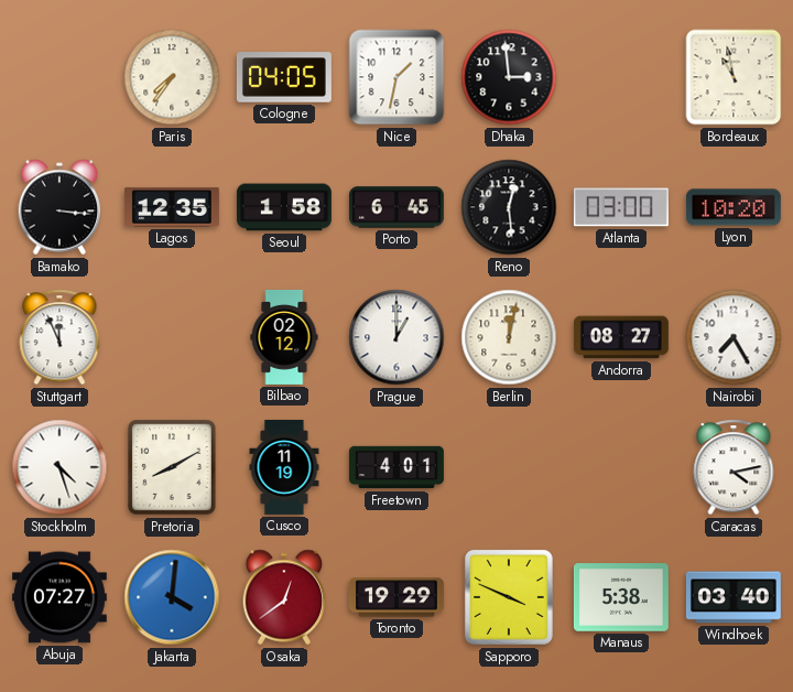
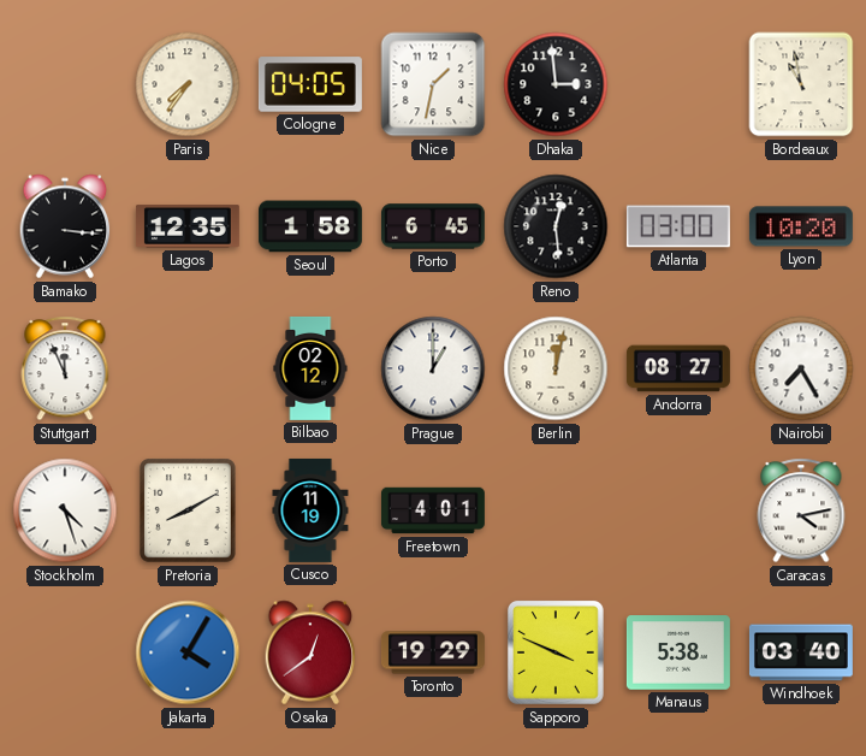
Abuja: 07:27 -> none (59, 597)
Jakarta: 4:01 -> 4:05 (188, 652)
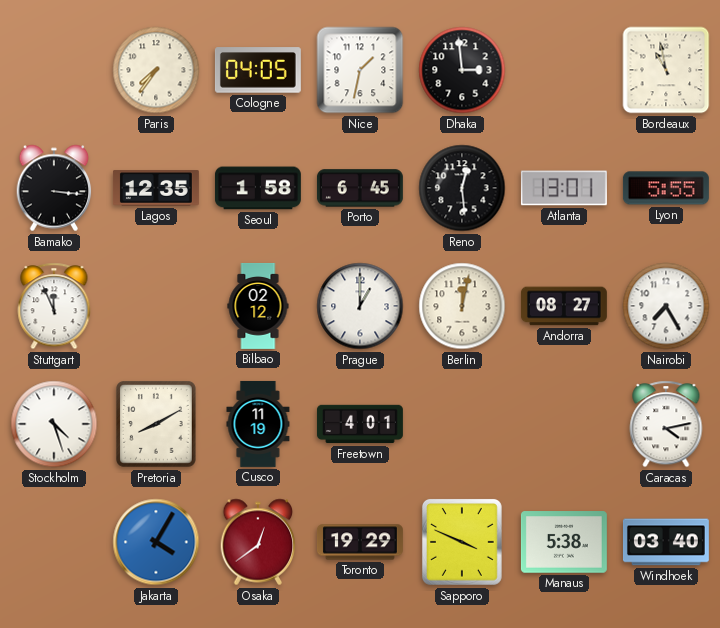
Atlanta: 03:00 -> 13:01 (564, 188)
Lyon: 10:20 -> 5:55 (666, 188)
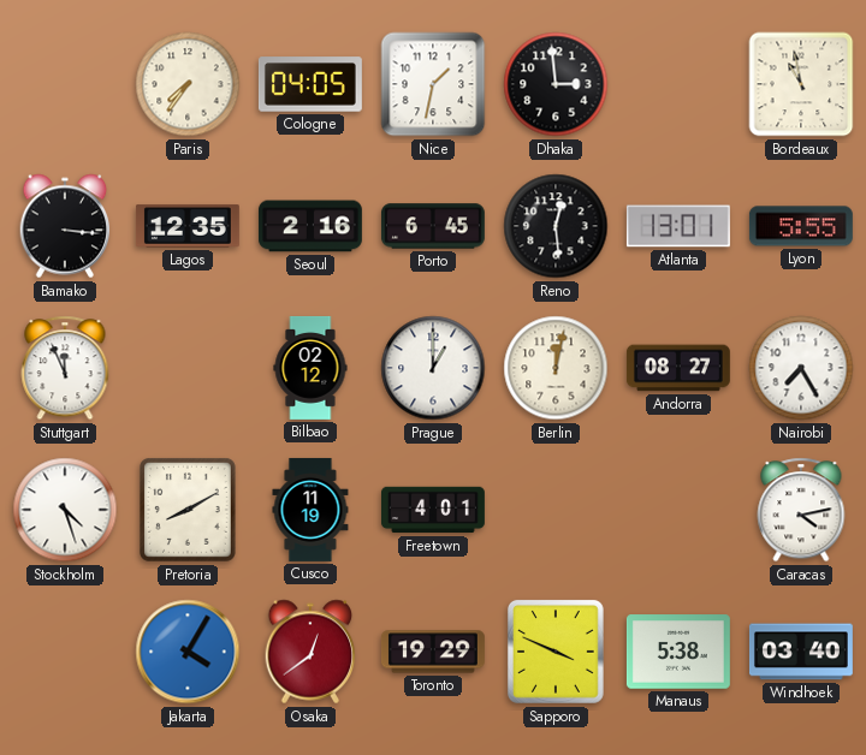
Seoul: 1:58 -> 2:16 (310, 226)
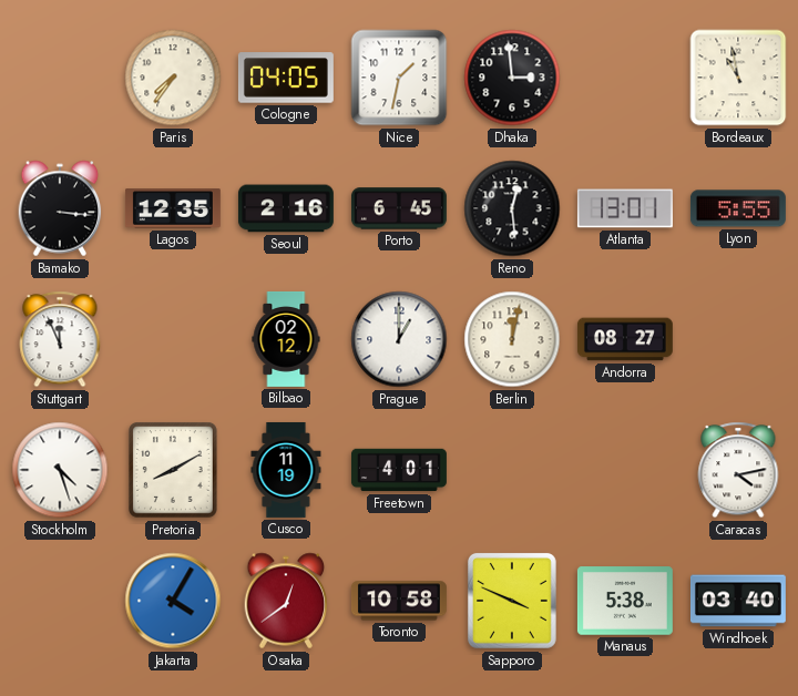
Nairobi: 7:25 -> none (801, 368)
Toronto: 19:29 -> 10:58 (399, 601)
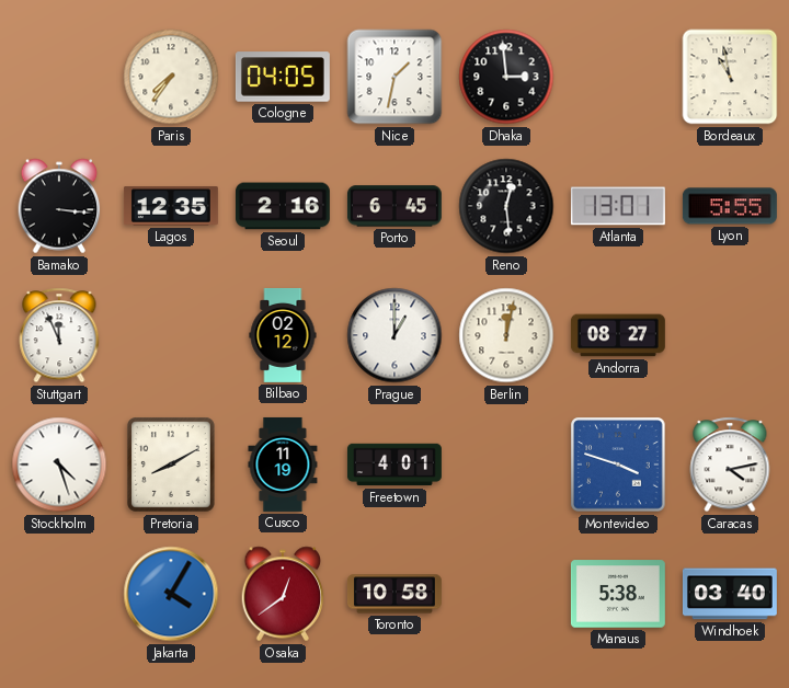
Montevideo: none -> 3:48 (618, 465)
Sapporo: 3:49 -> none (512, 601)
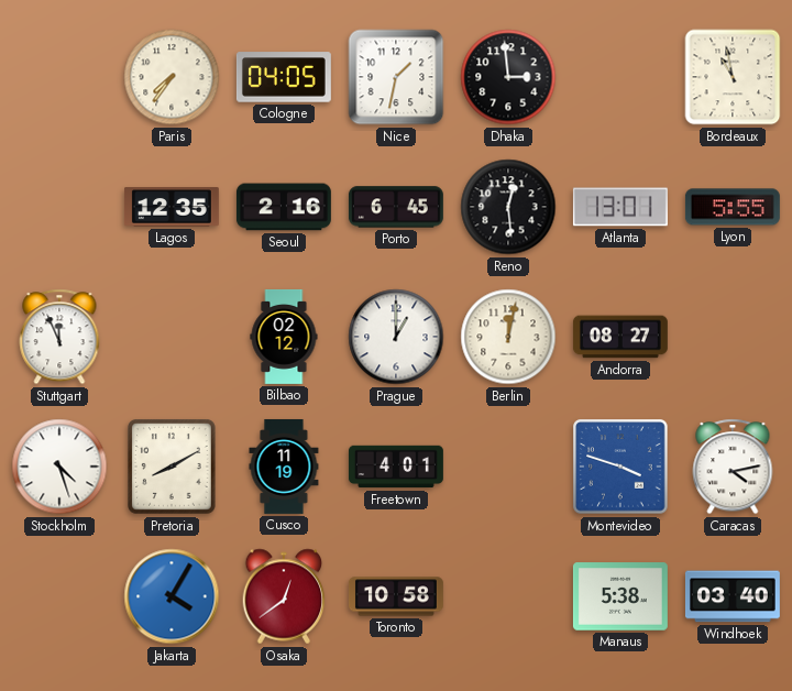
Bamako: 3:16 -> none (59, 206)
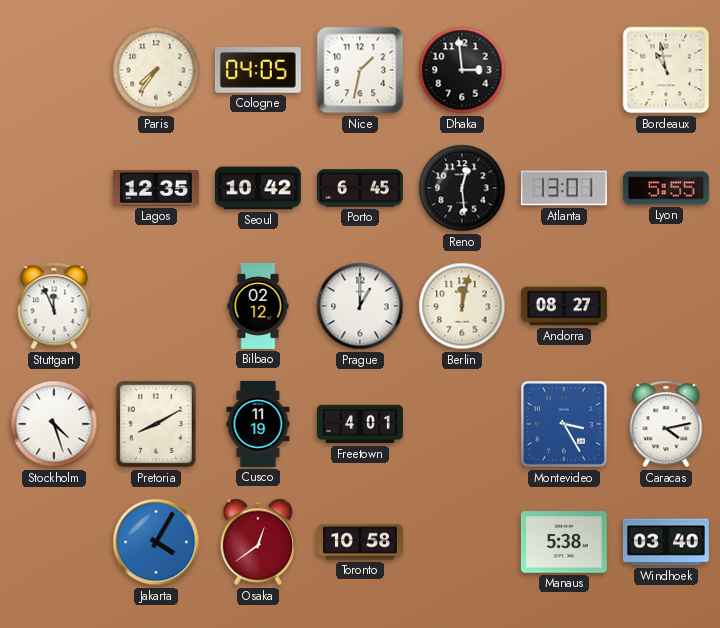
Seoul: 2:16 -> 10:42 (258, 188)
Montevideo: 3:48 -> 3:25 (564, 424)
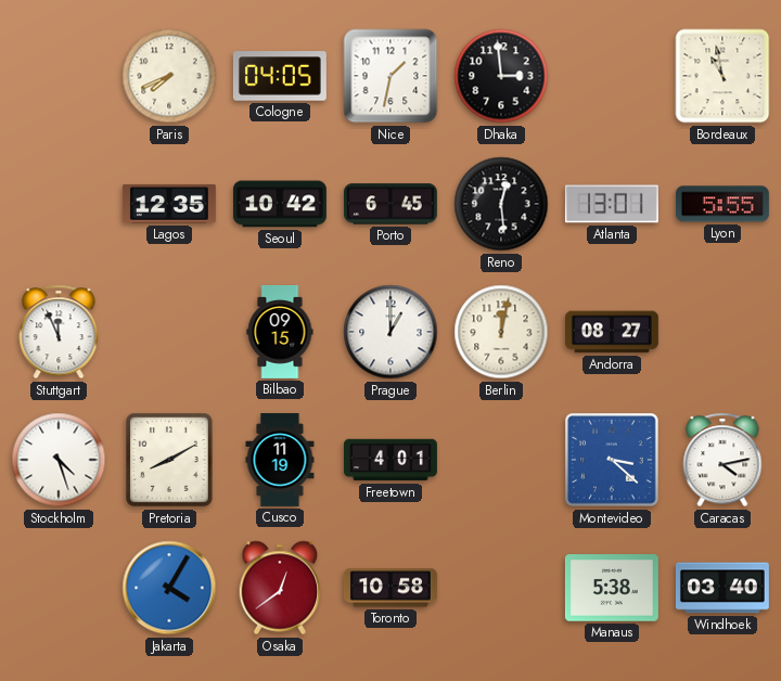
Paris: 7:36 -> 7:41 (169, 76)
Bilbao: 02:12 -> 09:15 (280, 332)
Montevideo: 3:25 -> 3:22 (612, 460)
